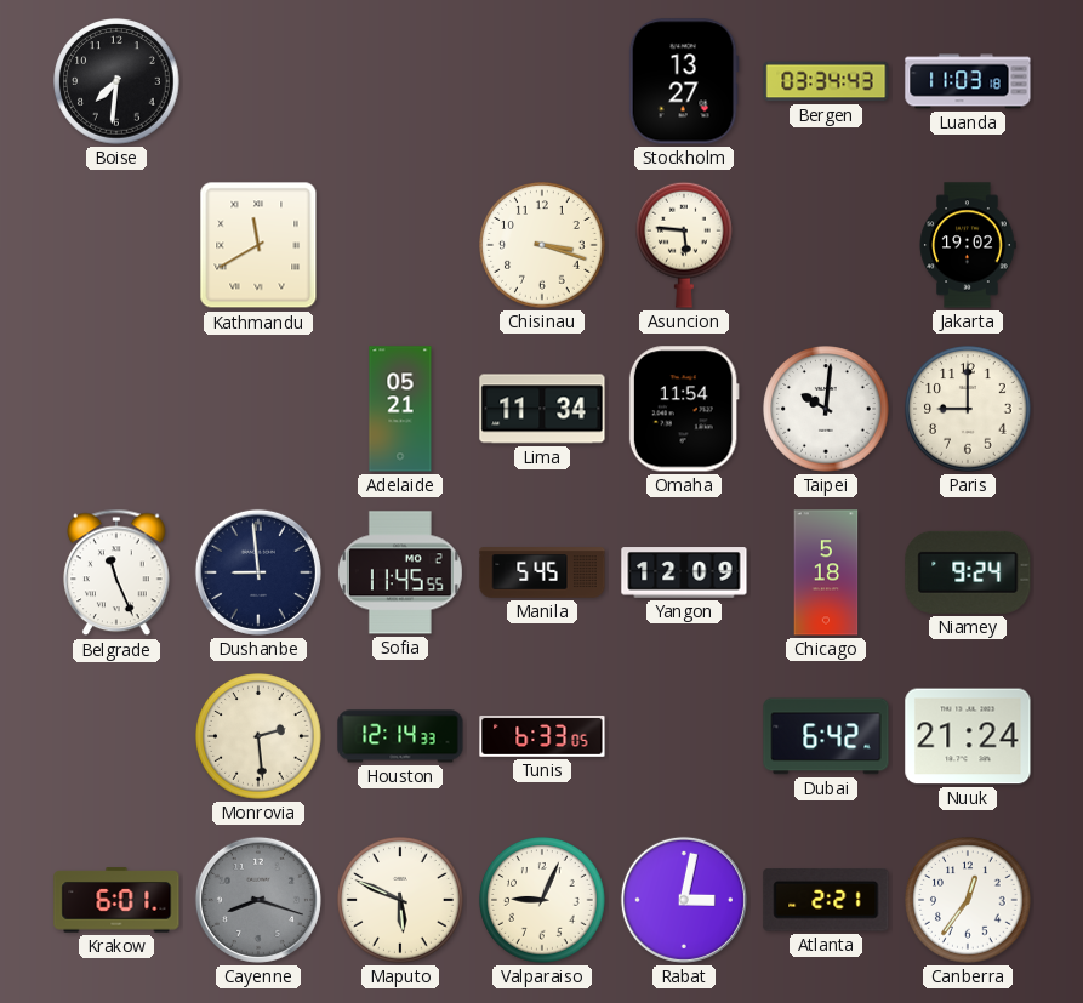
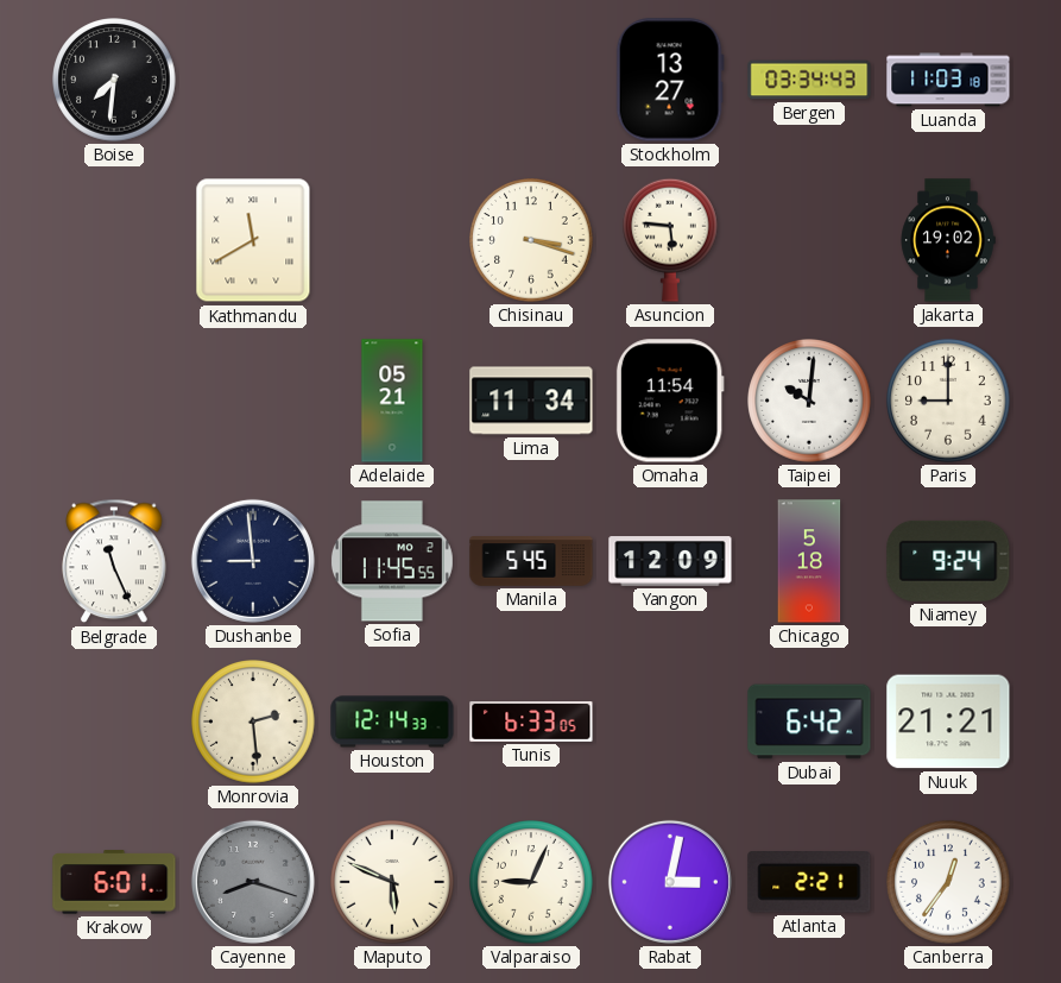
Nuuk: 21:24 -> 21:21 (948, 722)
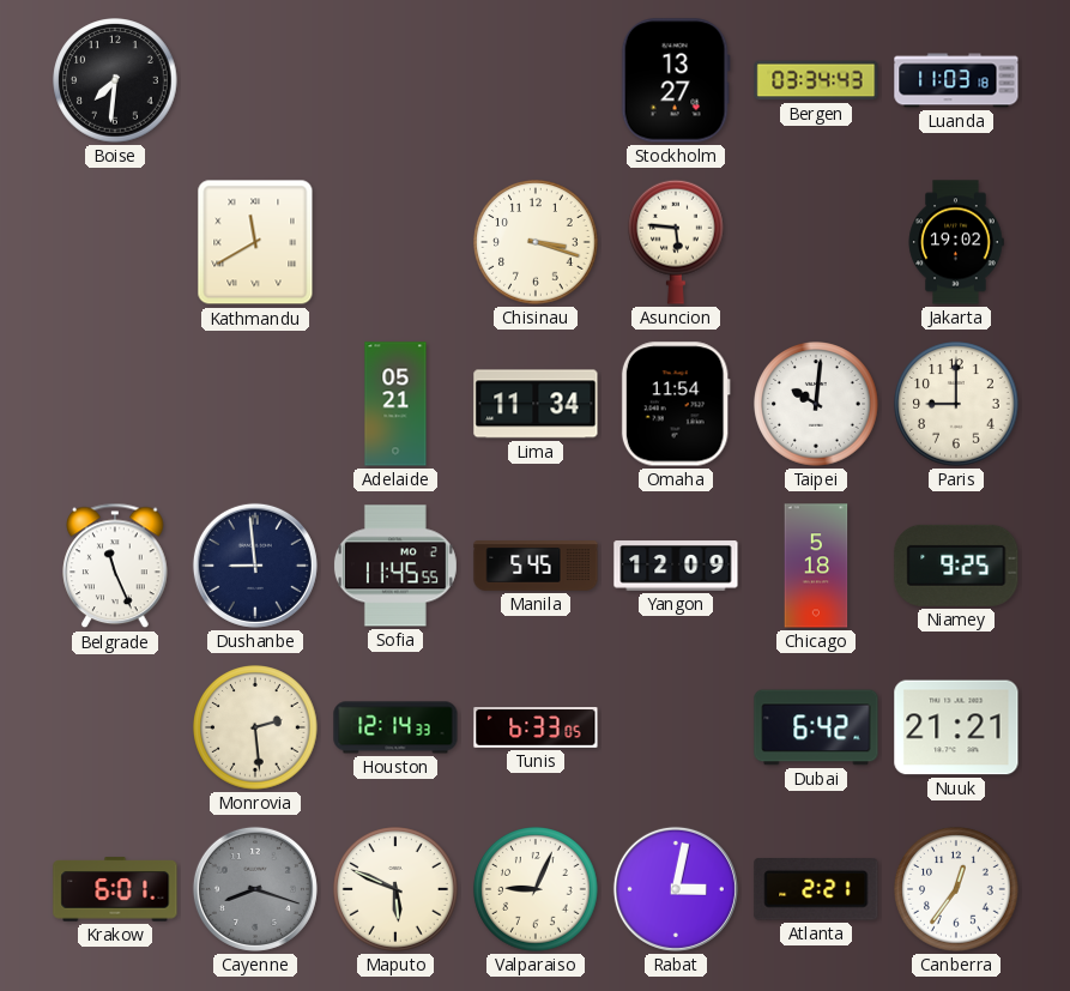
Niamey: 9:24 -> 9:25 (956, 566)
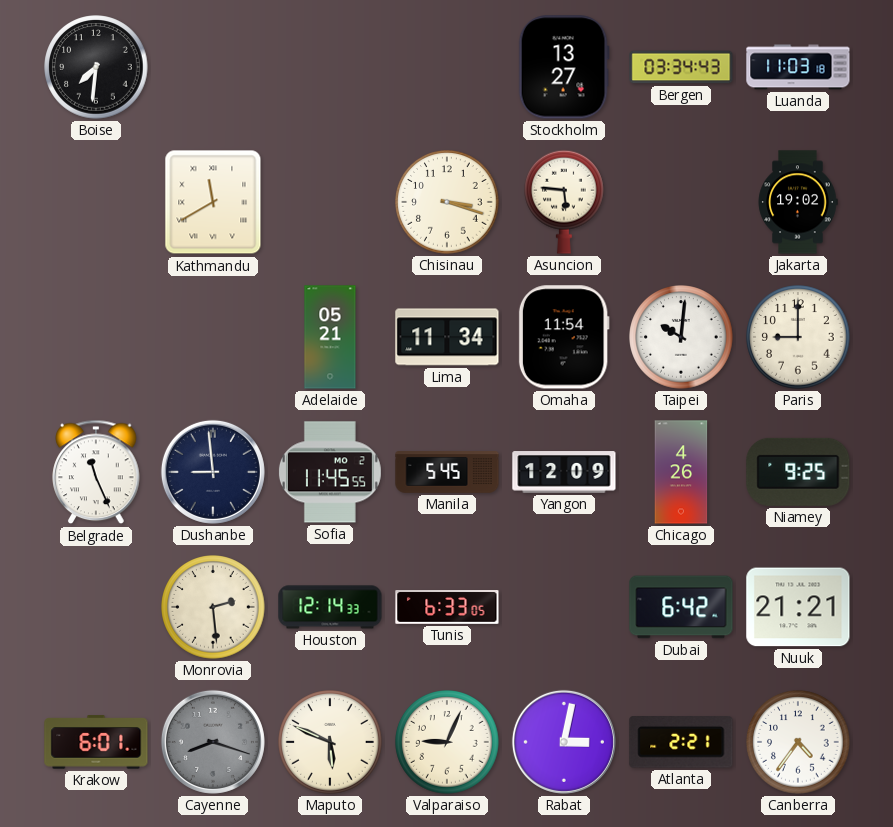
Chicago: 5:18 -> 4:26 (681, 472)
Canberra: 12:36 -> 4:36 (798, 742)
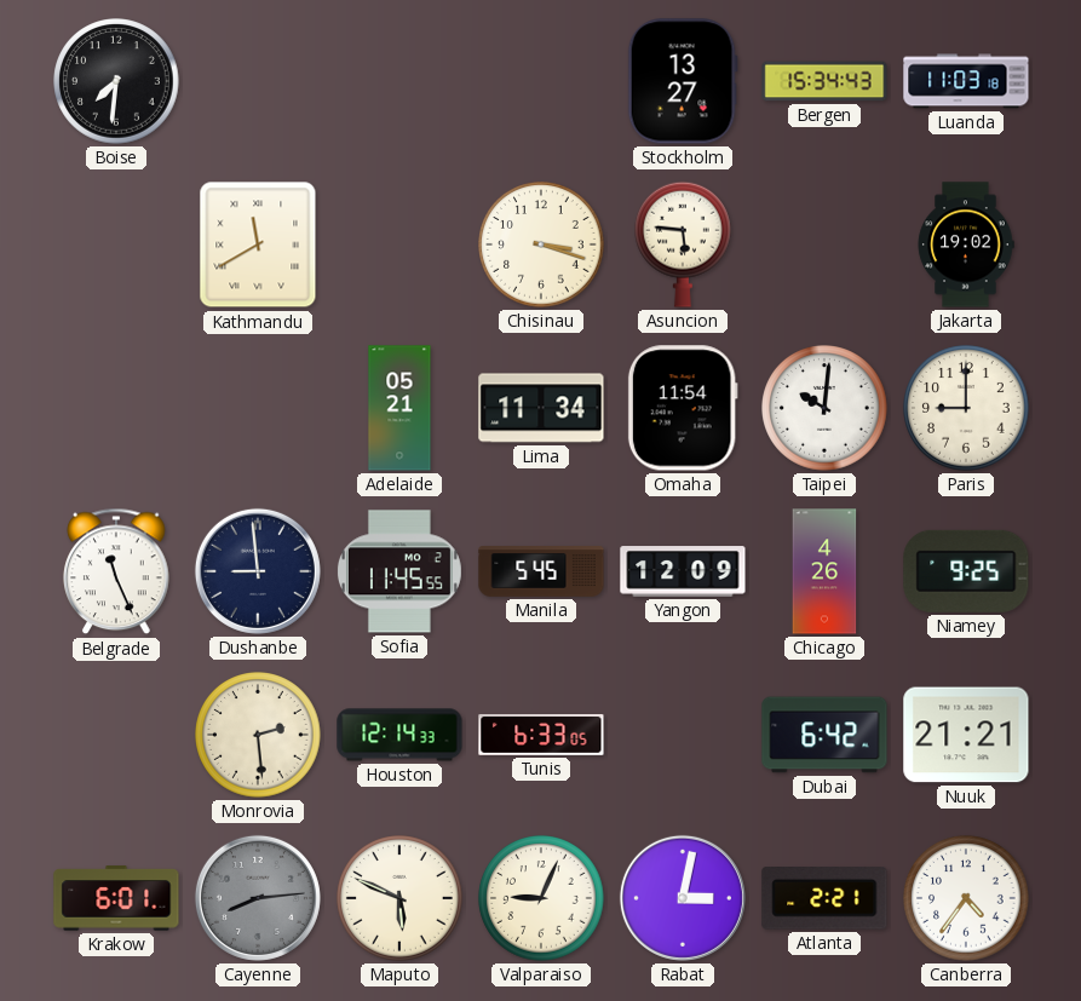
Bergen: 03:34 -> 15:34 (824, 81)
Cayenne: 8:18 -> 8:14 (258, 898)
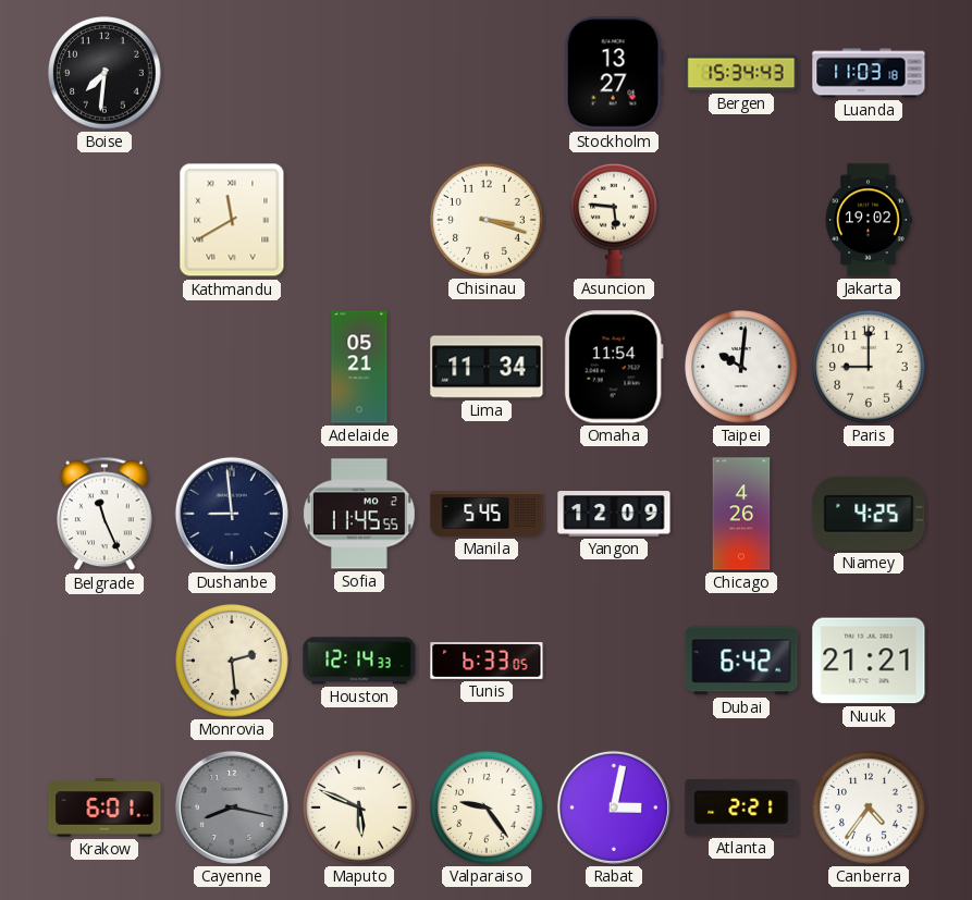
Niamey: 9:25 -> 4:25 (869, 514)
Cayenne: 8:14 -> 8:17 (232, 807)
Valparaiso: 9:04 -> 9:24 (487, 807)
